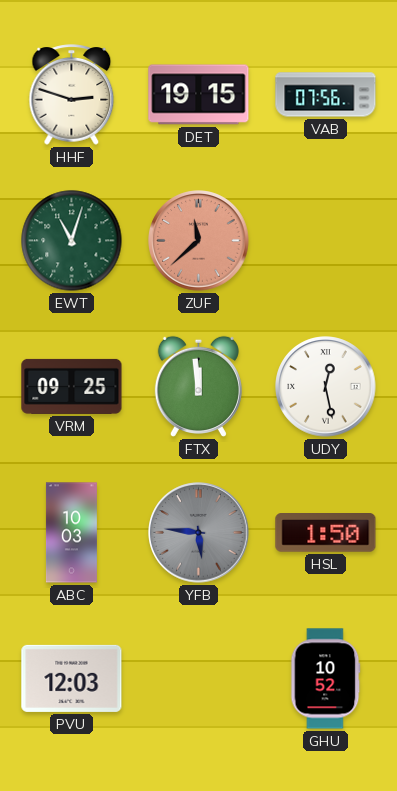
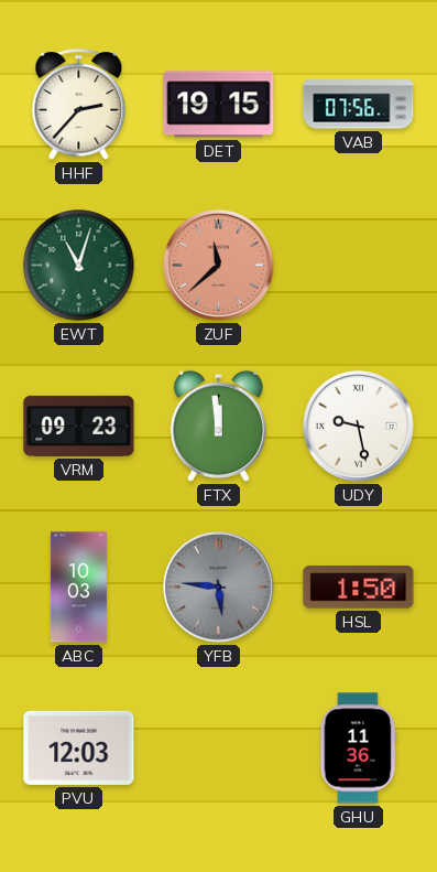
HHF: 2:48 -> 2:37 (79, 105)
VRM: 09:25 -> 09:23 (79, 426)
UDY: 12:28 -> 9:28 (359, 427)
GHU: 10:52 -> 11:36 (358, 749)
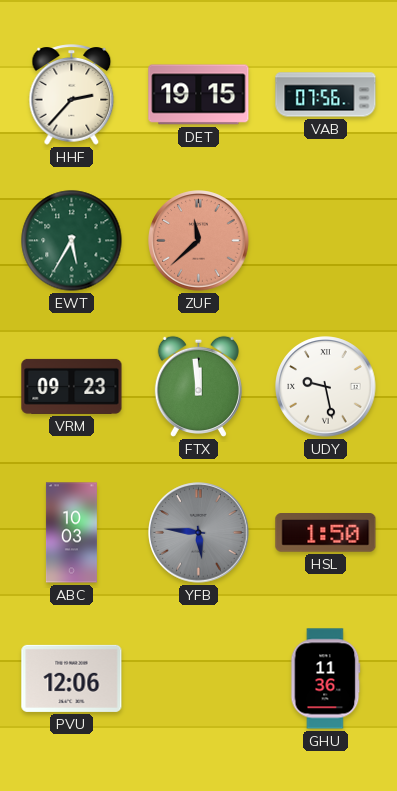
EWT: 11:03 -> 5:35 (72, 241)
PVU: 12:03 -> 12:06 (72, 678)
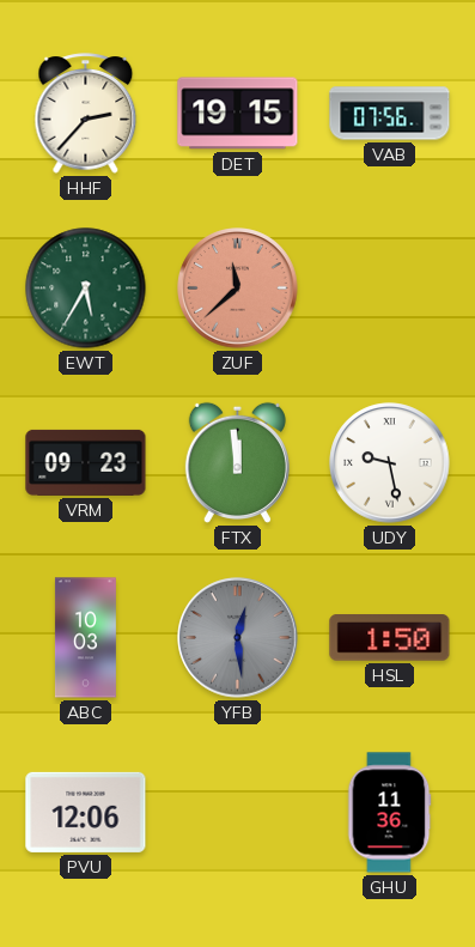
YFB: 5:46 -> 12:29 (238, 638)
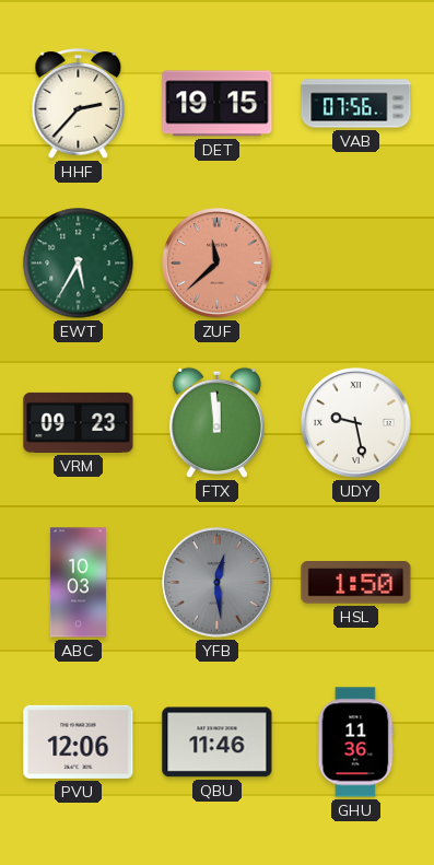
QBU: none -> 11:46 (218, 743)
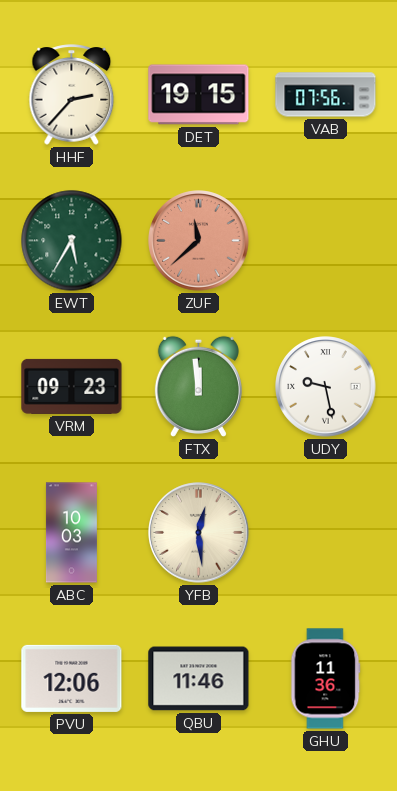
YFB dial: grey -> cream (199, 533)
HSL: 1:50 -> none (356, 583)
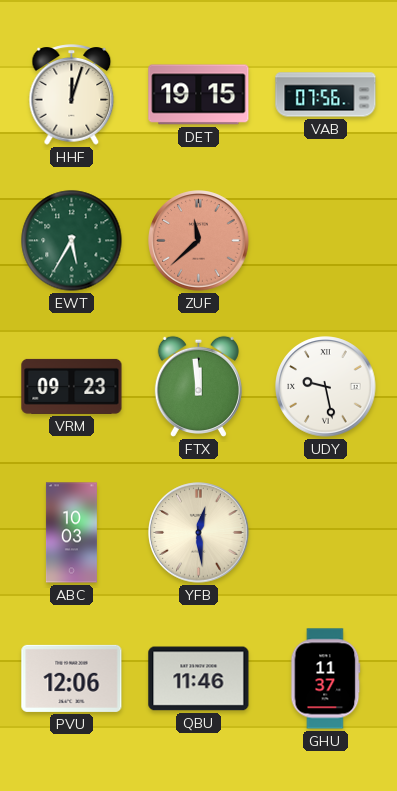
HHF: 2:37 -> 12:03 (72, 95)
GHU: 11:36 -> 11:37 (325, 679)
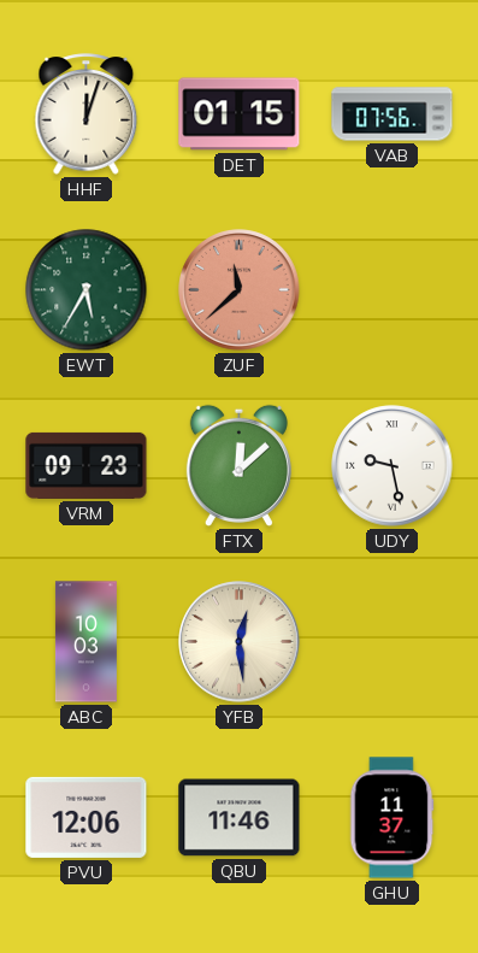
DET: 19:15 -> 01:15 (240, 114)
FTX: 11:59 -> 12:08 (238, 465)
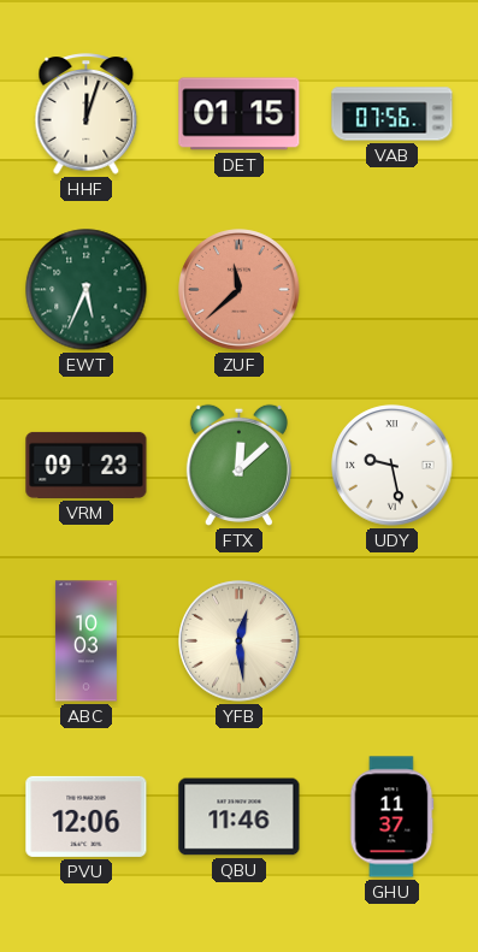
EWT: 5:35 -> 5:34 (87, 290)
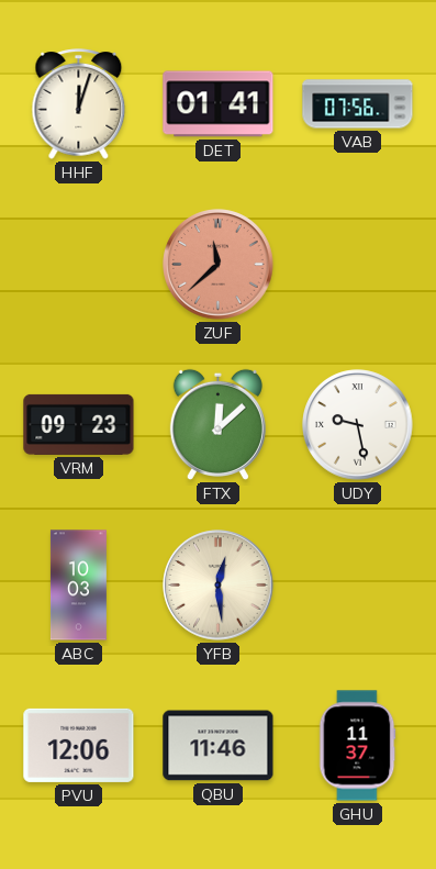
DET: 01:15 -> 01:41 (219, 104)
EWT: 5:34 -> none (87, 290)
